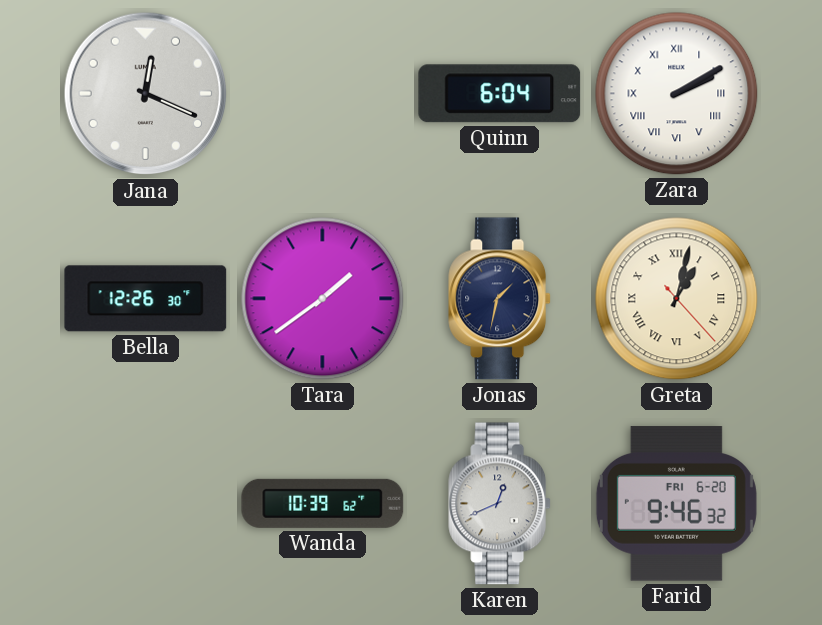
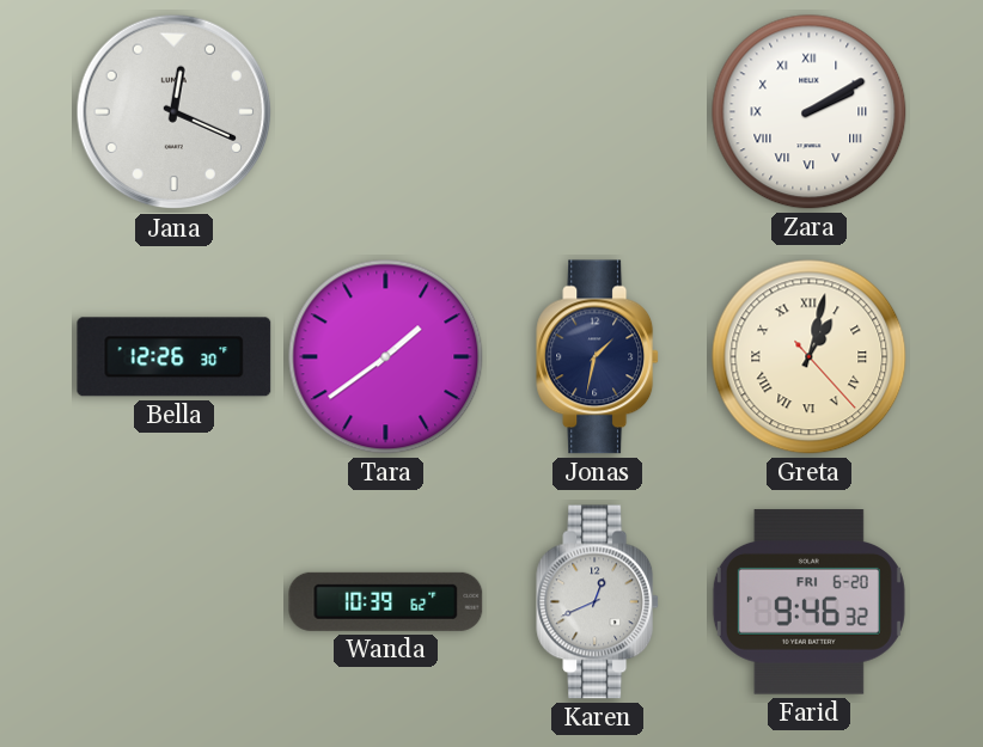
Quinn: 6:04 -> none (500, 94)
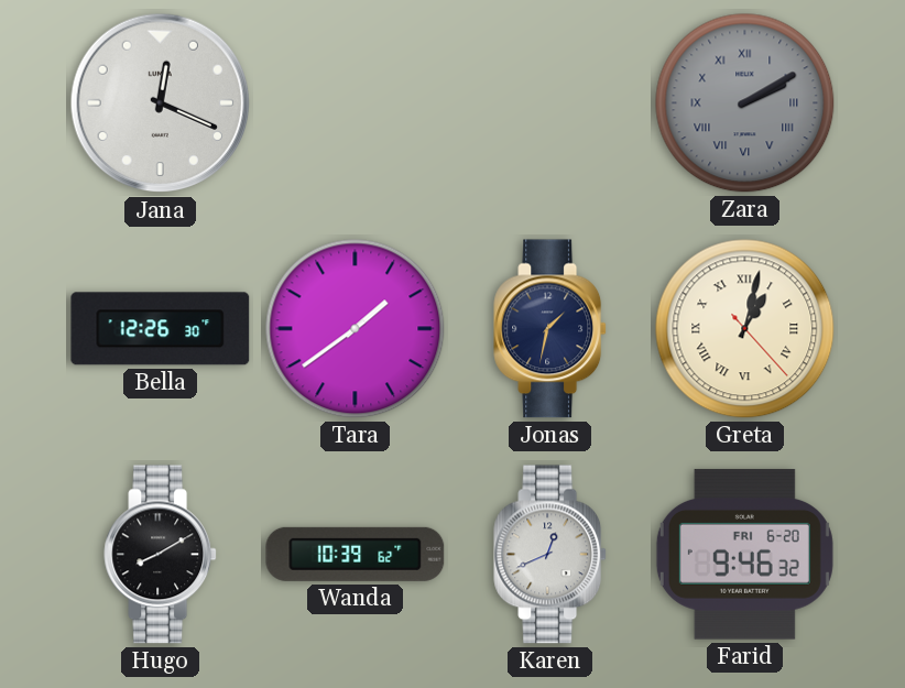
Zara dial: white -> grey (745, 103)
Hugo: none -> 8:10 (161, 555)
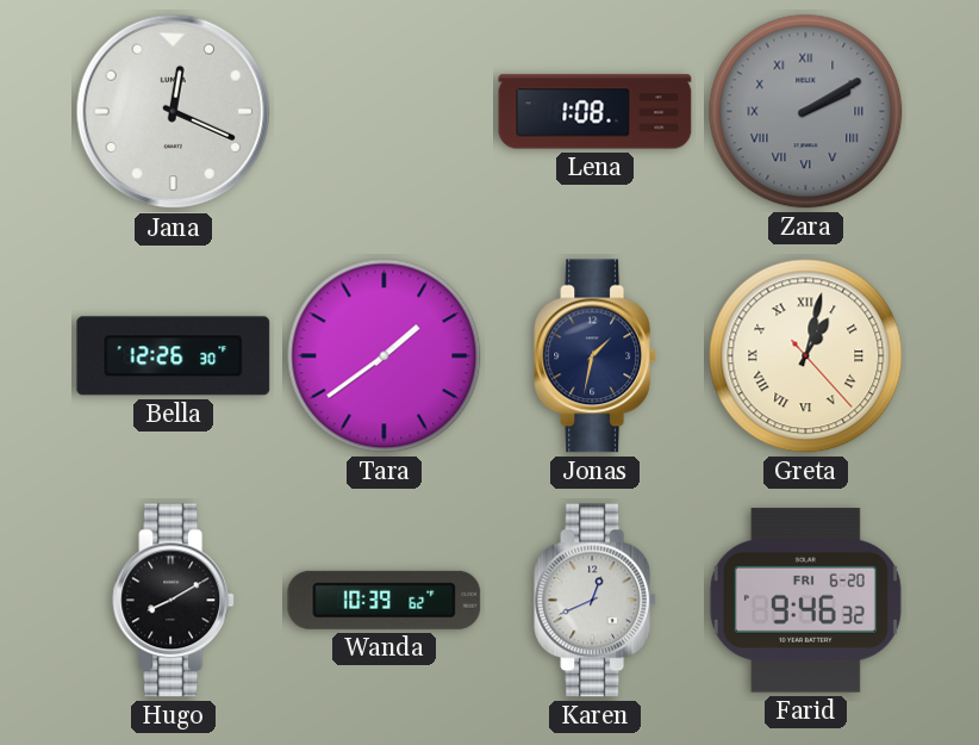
Lena: none -> 1:08 (595, 112)
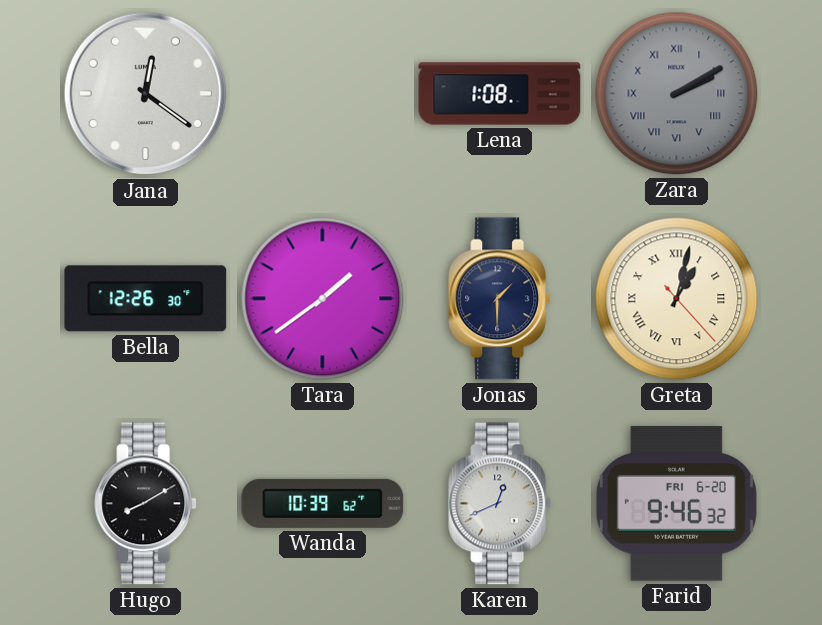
Jana: 12:19 -> 12:21 (146, 94)
Jonas: 1:32 -> 1:30 (500, 299)
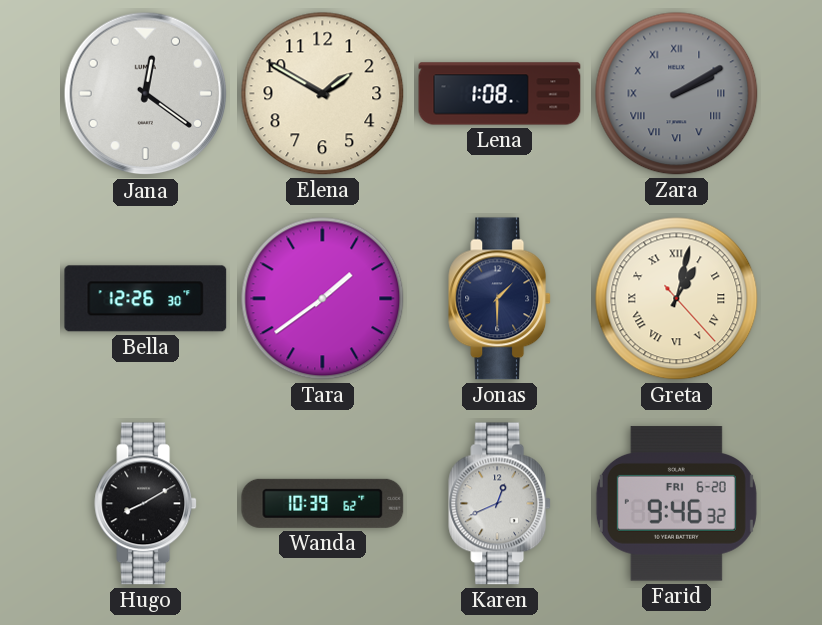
Elena: none -> 1:50 (323, 94)
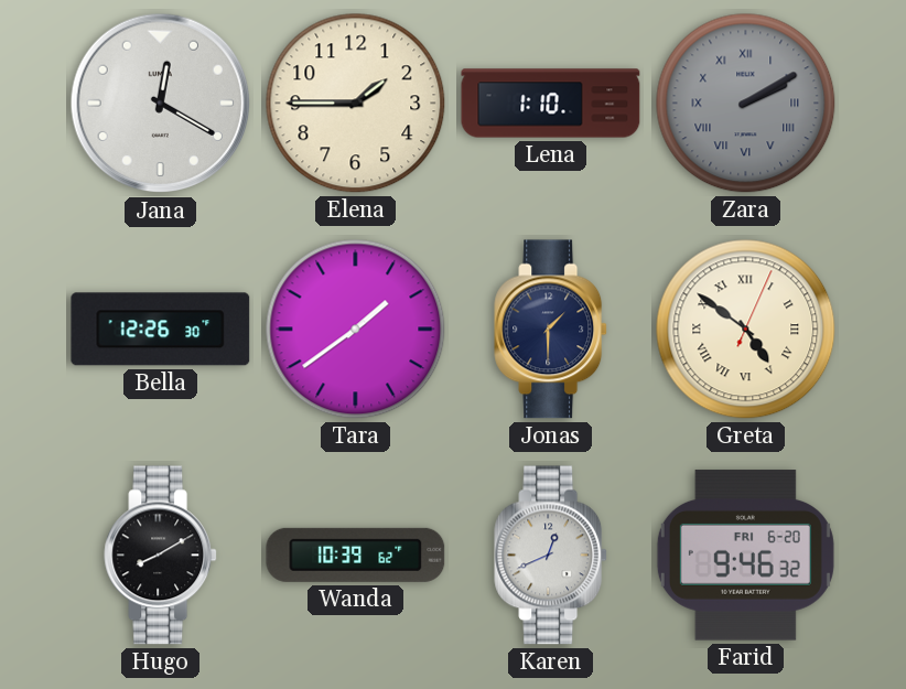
Jana: 12:21 -> 12:20 (161, 104)
Elena: 1:50 -> 1:45 (356, 104)
Lena: 1:08 -> 1:10 (551, 104)
Greta: 1:02 -> 4:51 (746, 330)
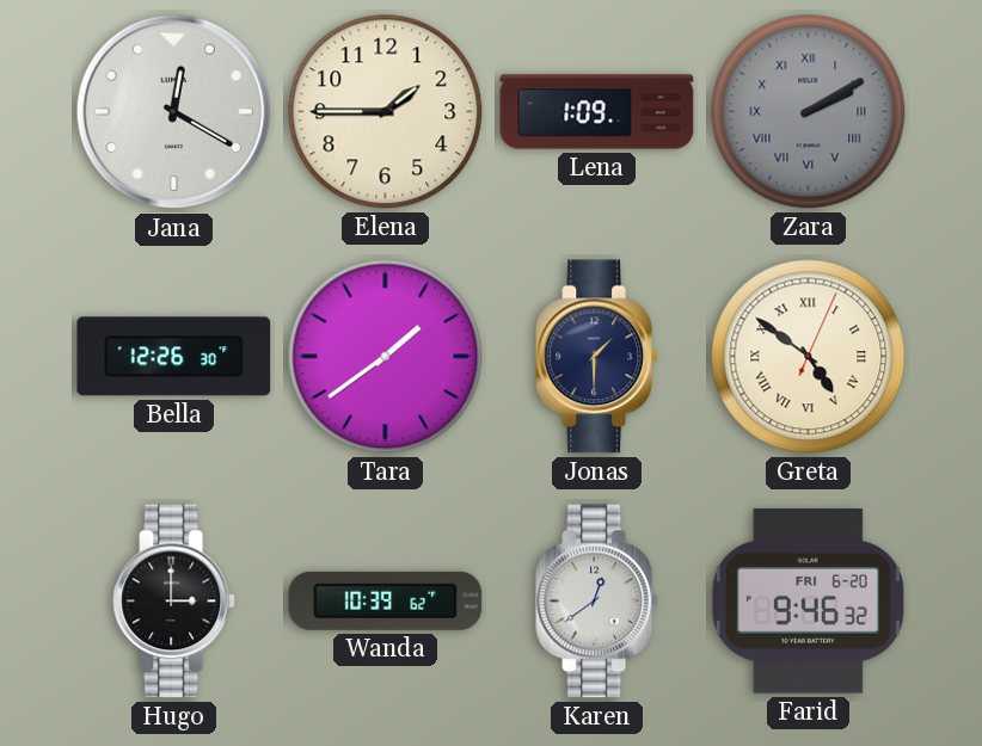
Lena: 1:10 -> 1:09 (597, 112)
Hugo: 8:10 -> 3:00 (174, 602)
Karen: 12:41 -> 12:39 (597, 602)
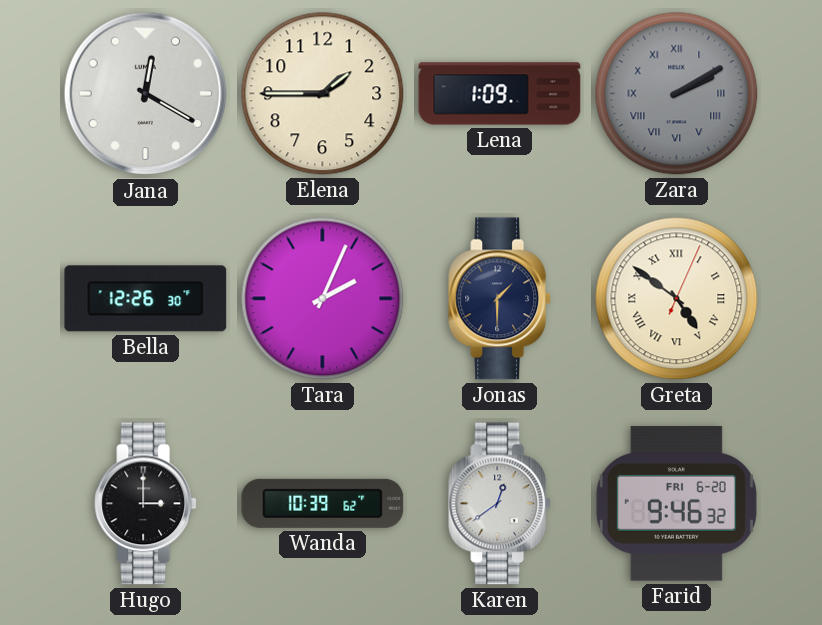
Tara: 1:39 -> 2:04 (323, 299)
